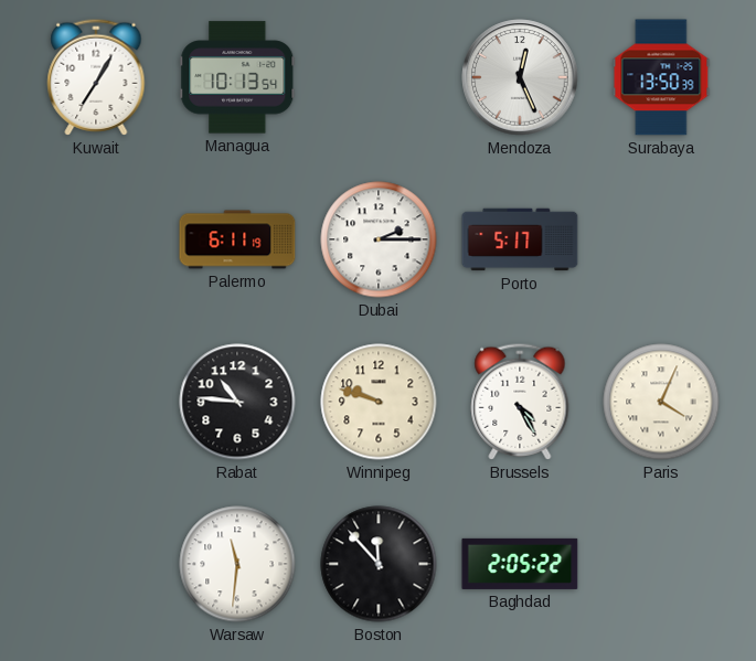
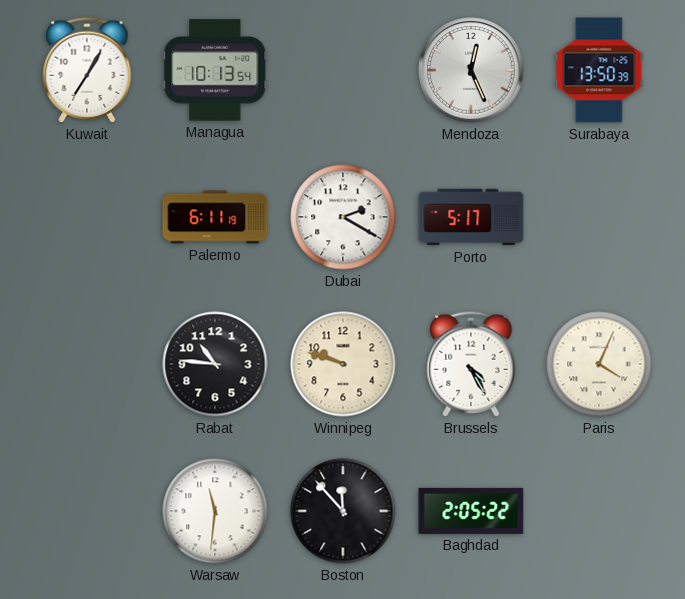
Dubai: 2:15 -> 2:20 (343, 217)
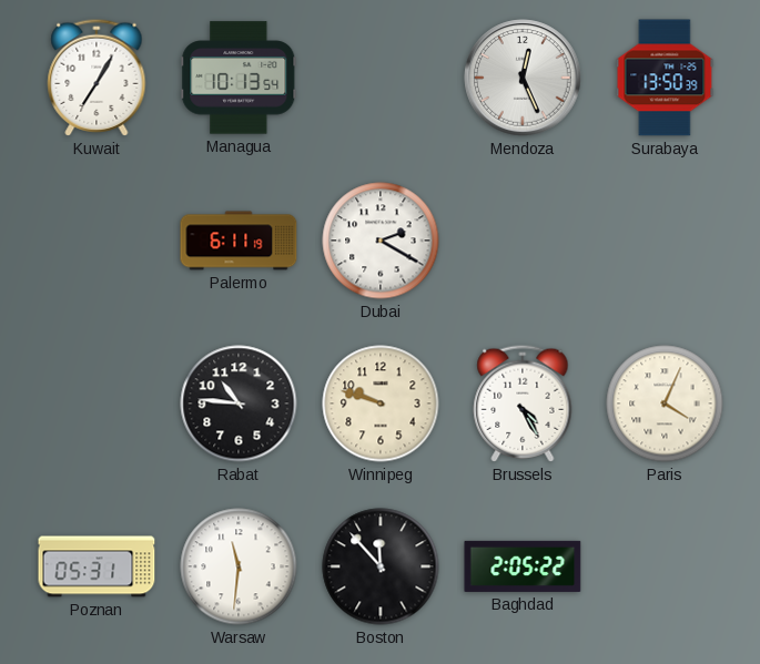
Porto: 5:17 -> none (471, 217)
Poznan: none -> 05:31 (97, 566)
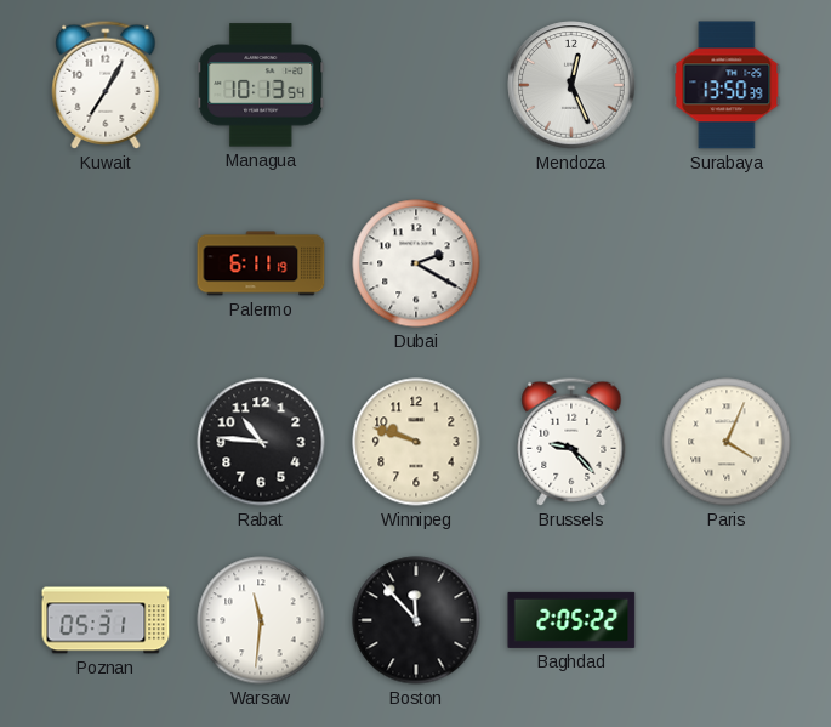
Brussels: 4:25 -> 9:23 (571, 442)
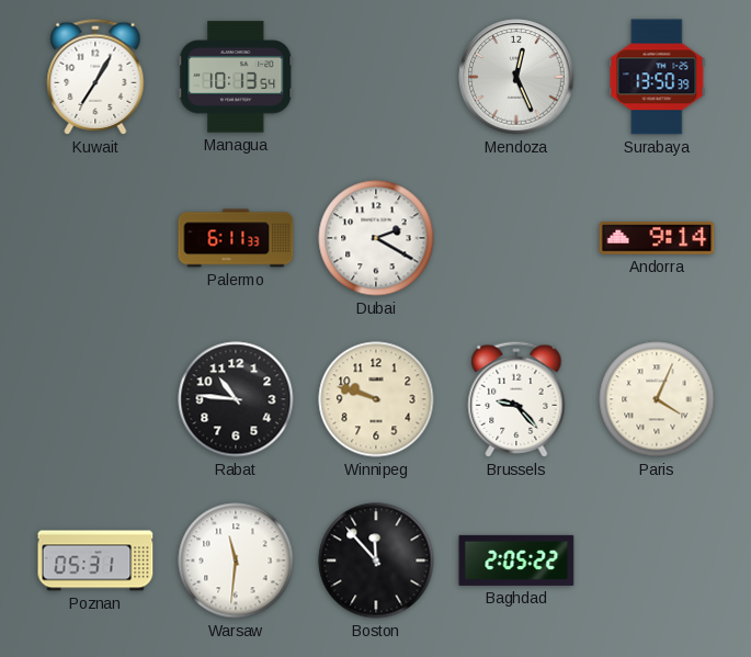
Palermo: 6:11:19 -> 6:11:33 (236, 238)
Andorra: none -> 9:14 (657, 238)
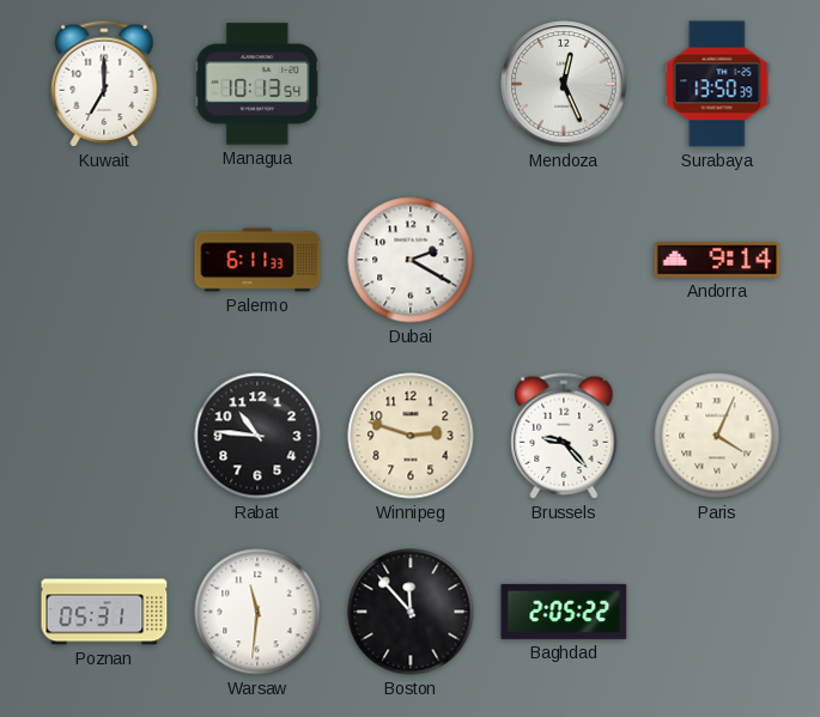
Kuwait: 7:05 -> 7:00 (104, 84)
Winnipeg: 9:48 -> 2:48 (411, 436)
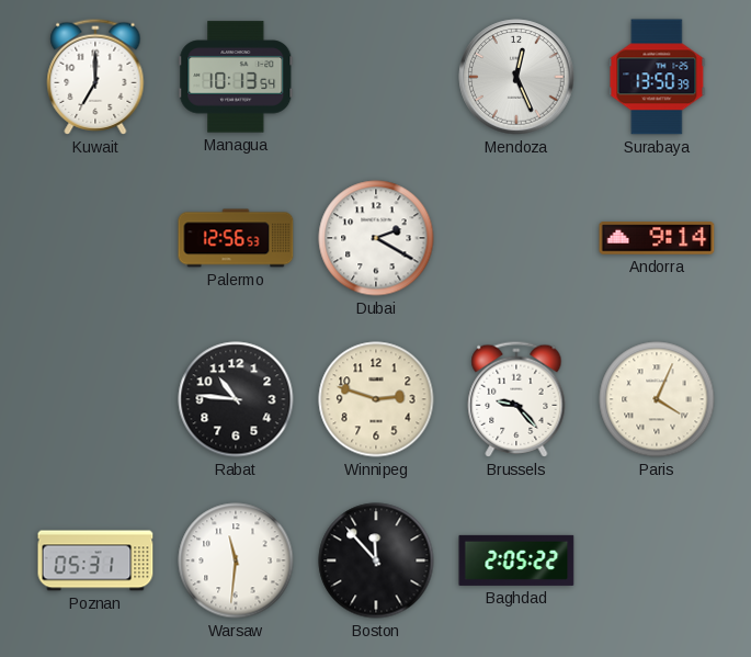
Palermo: 6:11 -> 12:56 (236, 238)
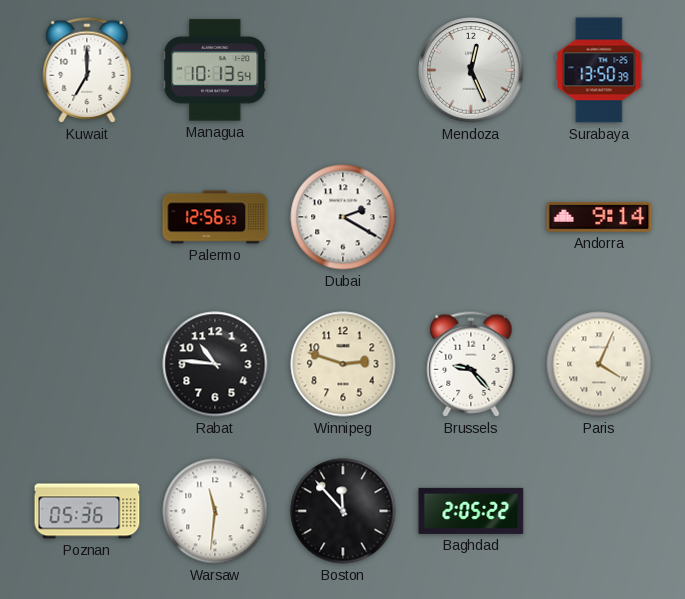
Poznan: 05:31 -> 05:36 (87, 511)
